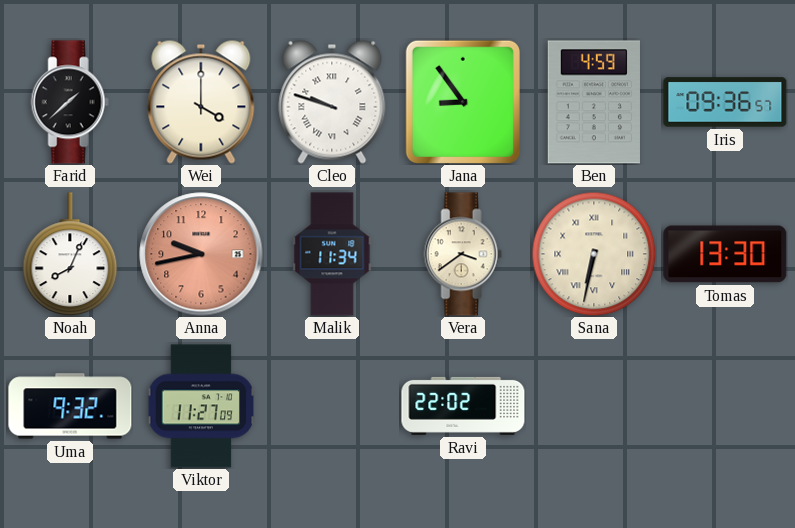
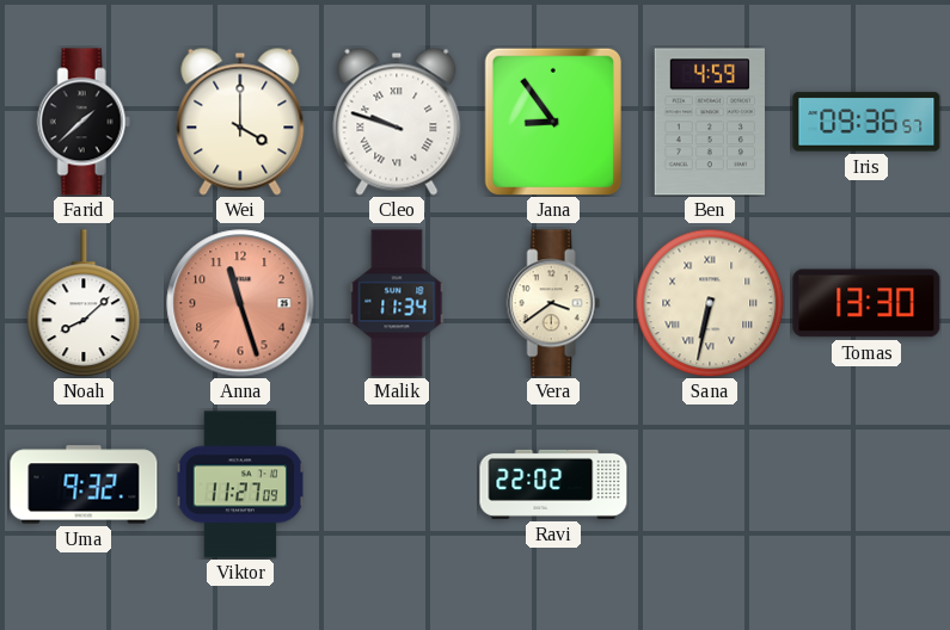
Noah: 8:04 -> 8:08 (84, 303)
Anna: 9:43 -> 11:27 (240, 303)
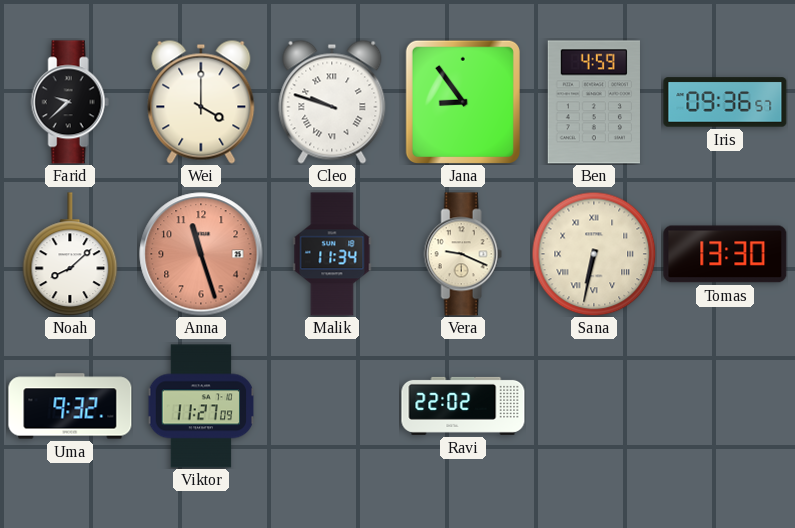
Farid: 1:38 -> 9:38 (70, 102)
Vera: 3:39 -> 9:19 (463, 254)
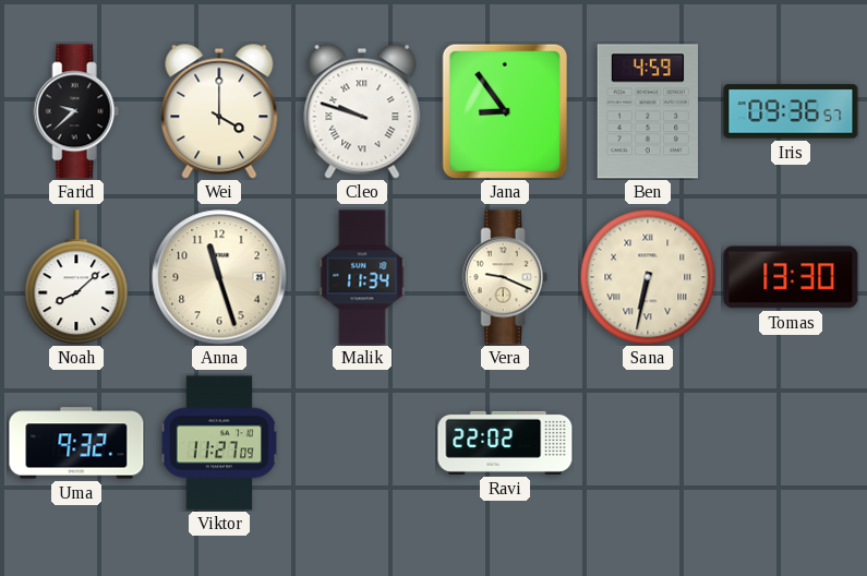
Anna dial: salmon -> cream (219, 277)
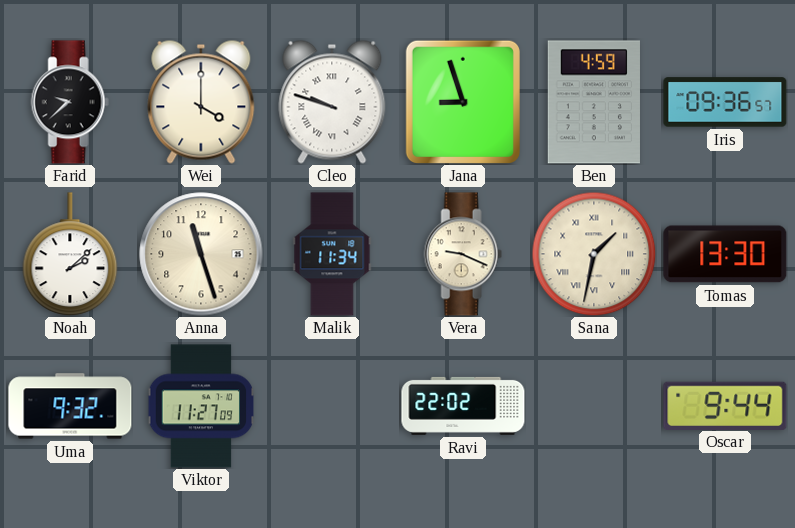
Jana: 8:54 -> 8:57 (463, 102)
Noah: 8:08 -> 2:08 (70, 254)
Sana: 6:32 -> 1:32 (594, 254)
Oscar: none -> 9:44 (725, 405)
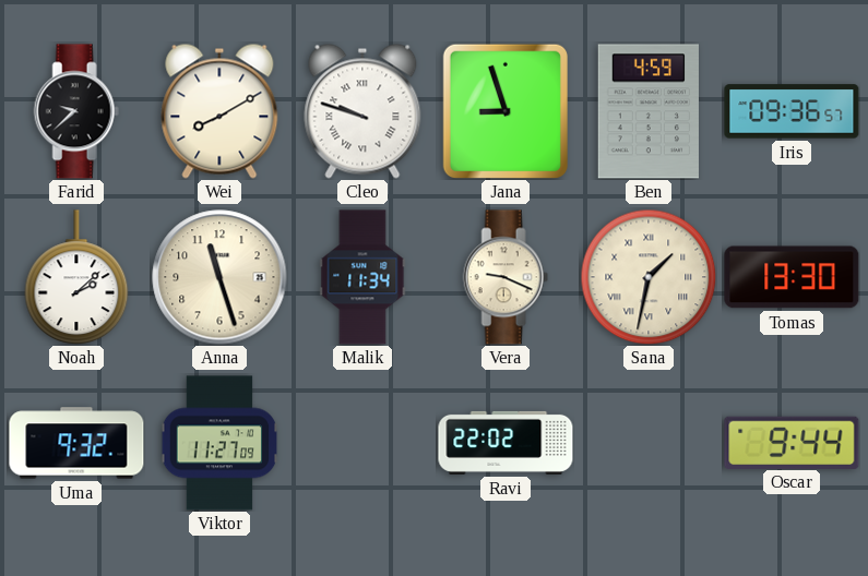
Wei: 4:00 -> 8:10 (219, 111)
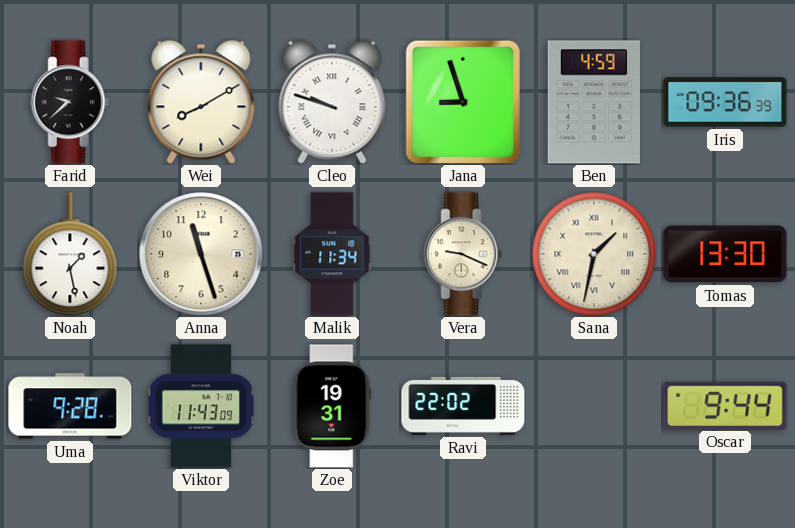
Iris: 09:36:57 -> 09:36:39 (725, 102)
Noah: 2:08 -> 1:28 (70, 254)
Uma: 9:32 -> 9:28 (70, 406)
Viktor: 11:27 -> 11:43 (201, 406)
Zoe: none -> 19:31 (332, 406)
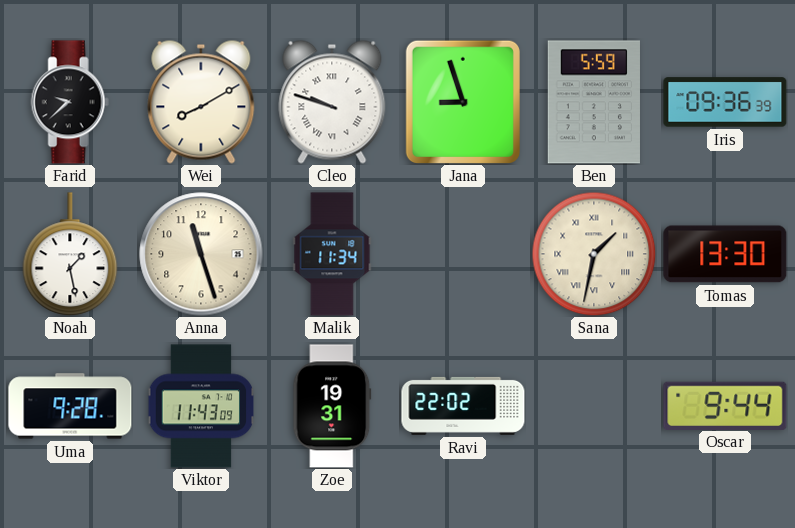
Ben: 4:59 -> 5:59 (594, 102)
Vera: 9:19 -> none (463, 254)
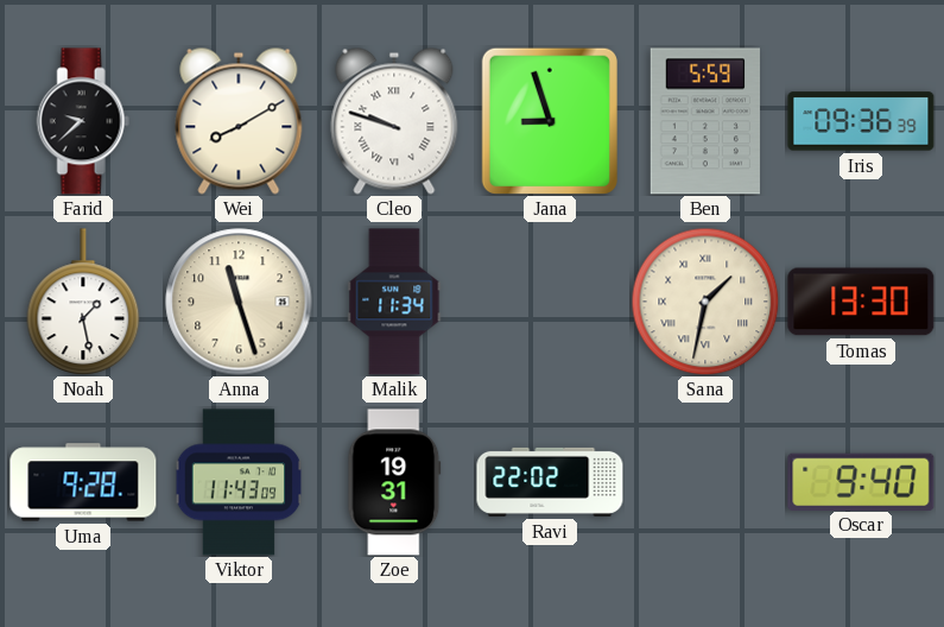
Oscar: 9:44 -> 9:40 (861, 481)
